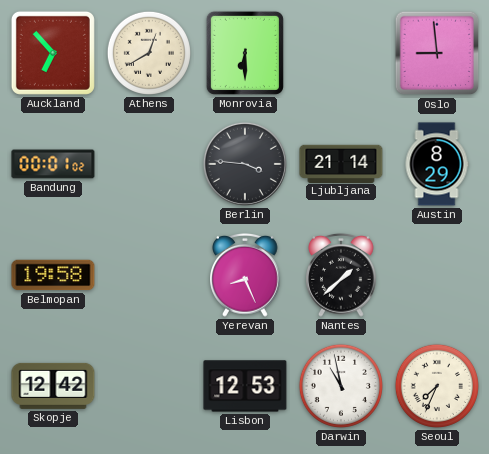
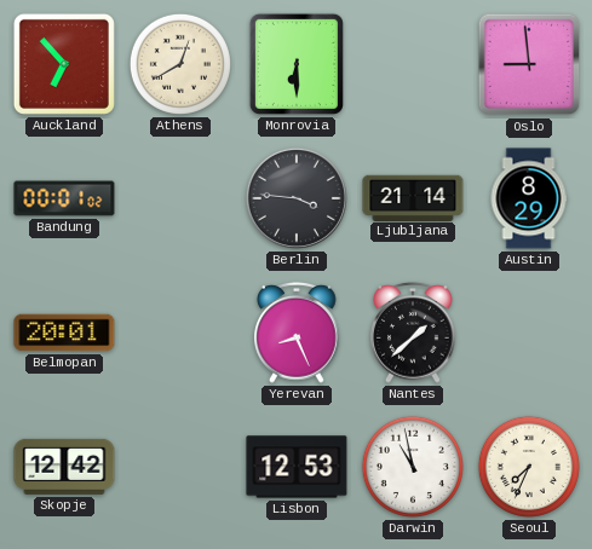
Belmopan: 19:58 -> 20:01 (64, 333)
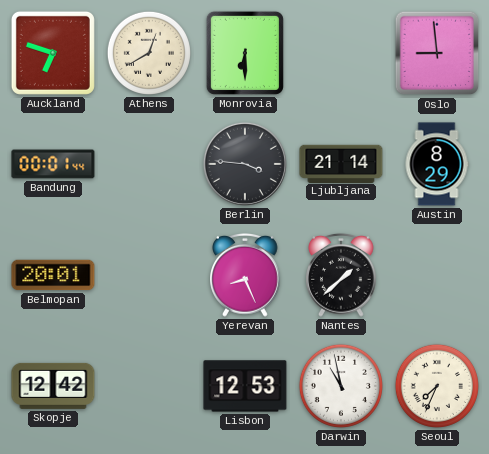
Auckland: 6:53 -> 6:48 (53, 53)
Bandung: 00:01:02 -> 00:01:44 (53, 164)
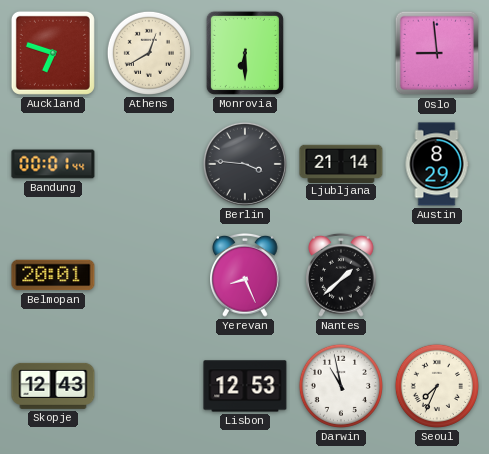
Skopje: 12:42 -> 12:43 (53, 386)
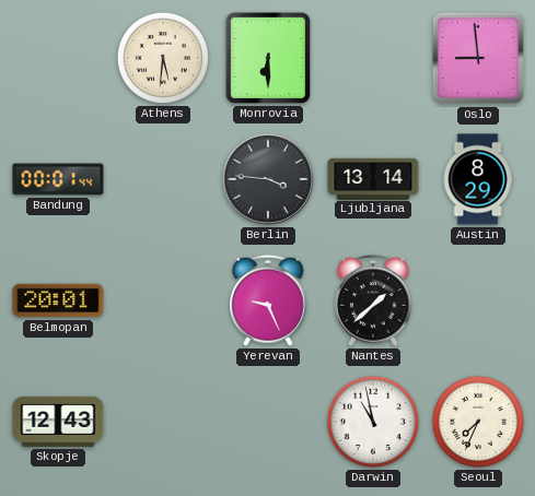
Auckland: 6:48 -> none (53, 53)
Athens: 12:40 -> 5:31 (163, 58)
Ljubljana: 21:14 -> 13:14 (373, 178)
Yerevan: 8:26 -> 9:26 (269, 300)
Lisbon: 12:53 -> none (245, 386)
